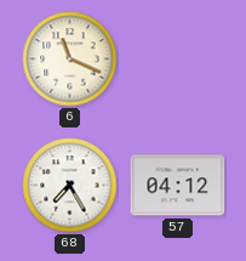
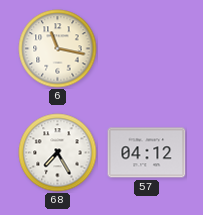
6: 11:19 -> 11:17 (58, 49)
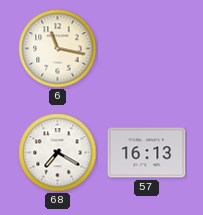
68: 7:25 -> 7:20 (58, 153)
57: 04:12 -> 16:13 (147, 153)
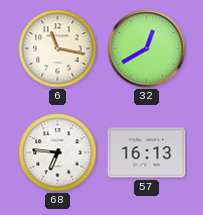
32: none -> 12:40 (147, 49)
68: 7:20 -> 6:46 (58, 153)
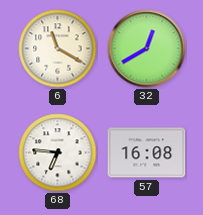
6: 11:17 -> 11:20 (58, 49)
57: 16:13 -> 16:08 (147, 153)
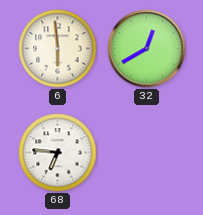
6: 11:20 -> 5:59 (58, 49)
57: 16:08 -> none (147, 153)
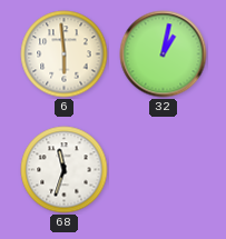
32: 12:40 -> 1:02 (164, 54)
68: 6:46 -> 11:33 (65, 170)
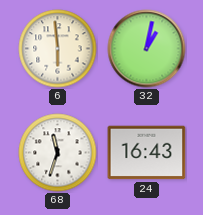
24: none -> 16:43 (147, 153)
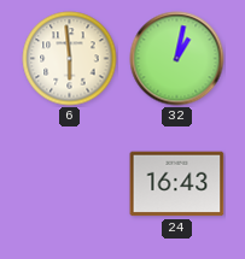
68: 11:33 -> none (58, 153)
